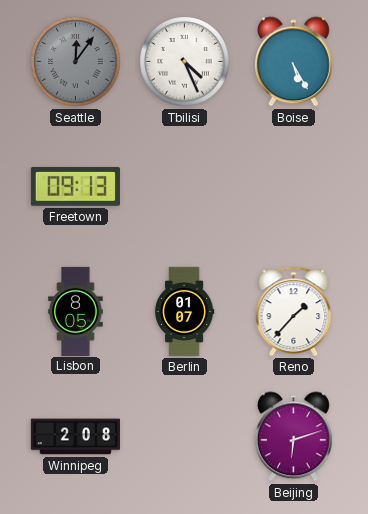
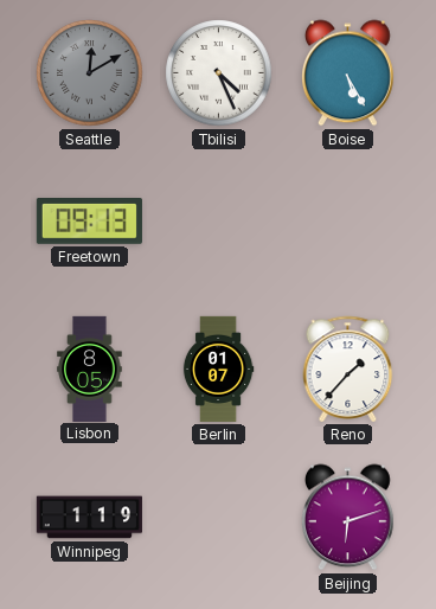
Seattle: 12:06 -> 12:10 (90, 73)
Winnipeg: 2:08 -> 1:19 (89, 518)
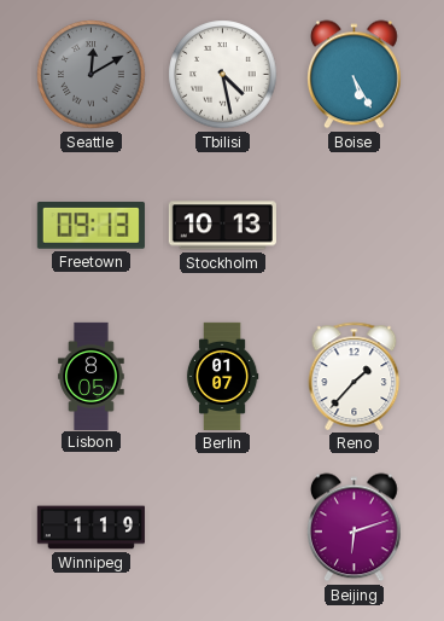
Tbilisi: 4:26 -> 4:28 (223, 75)
Stockholm: none -> 10:13 (222, 226)
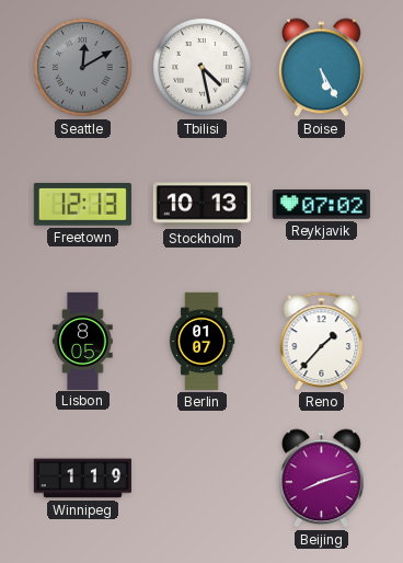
Freetown: 09:13 -> 12:13 (82, 205)
Reykjavik: none -> 07:02 (321, 205)
Beijing: 6:12 -> 8:12 (322, 479)
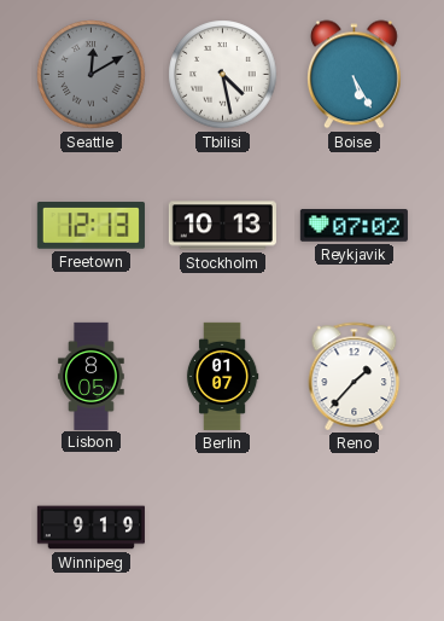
Winnipeg: 1:19 -> 9:19 (90, 528)
Beijing: 8:12 -> none (322, 479)
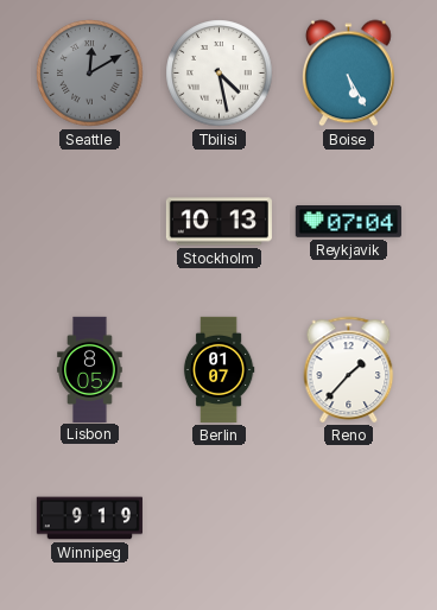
Freetown: 12:13 -> none (90, 226)
Reykjavik: 07:02 -> 07:04 (348, 222)
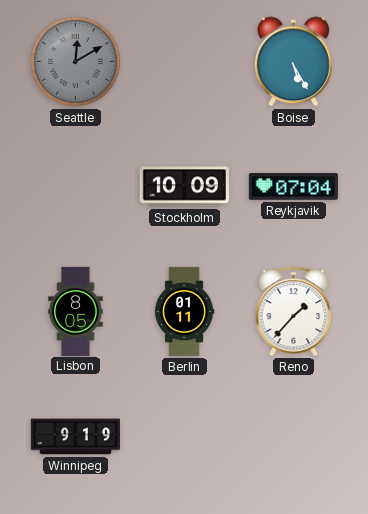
Tbilisi: 4:28 -> none (220, 74)
Stockholm: 10:13 -> 10:09 (184, 187)
Berlin: 01:07 -> 01:11 (184, 311)
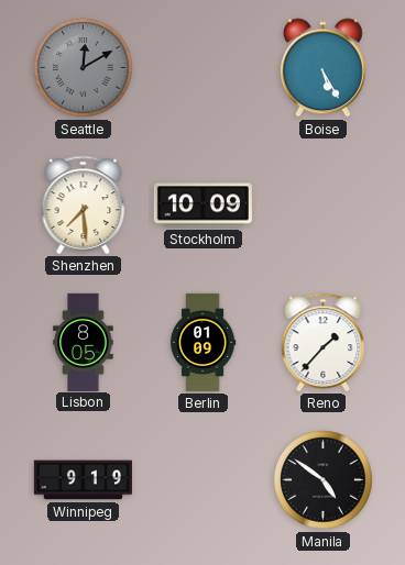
Shenzhen: none -> 7:29 (84, 204)
Reykjavik: 07:04 -> none (293, 187)
Berlin: 01:11 -> 01:09 (202, 342)
Manila: none -> 4:51 (324, 480)
